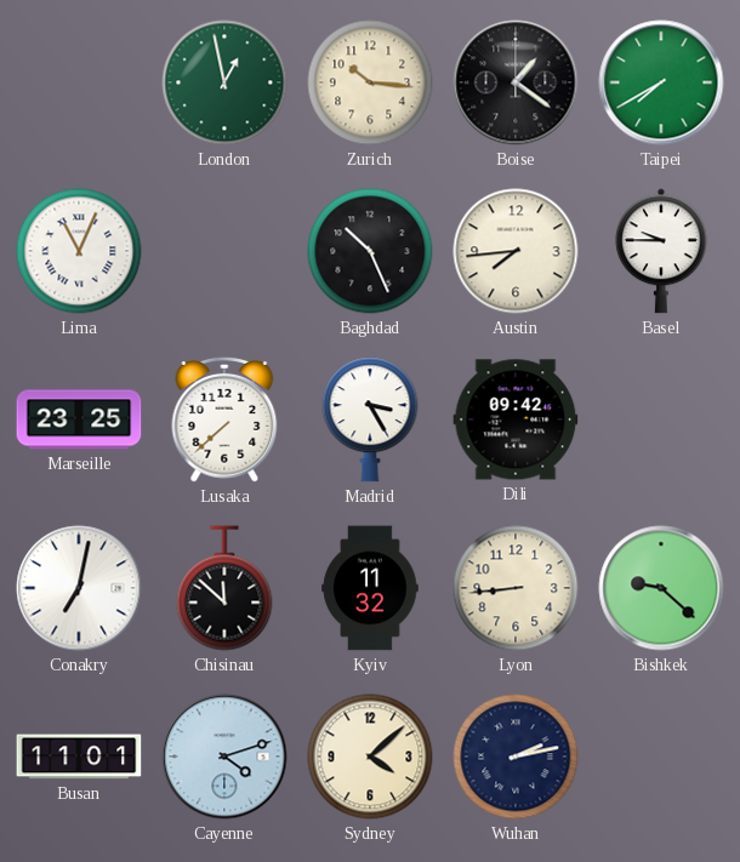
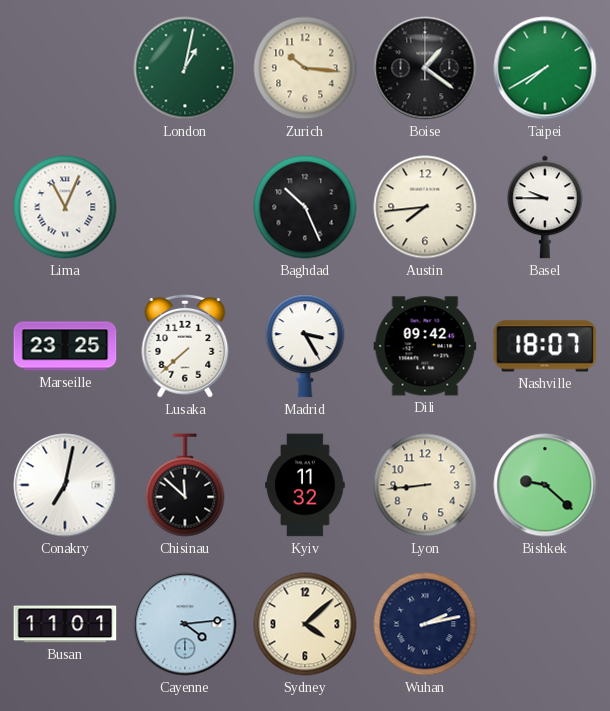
London: 12:58 -> 1:02 (185, 68)
Nashville: none -> 18:07 (545, 346)
Cayenne: 4:12 -> 4:14 (185, 624)
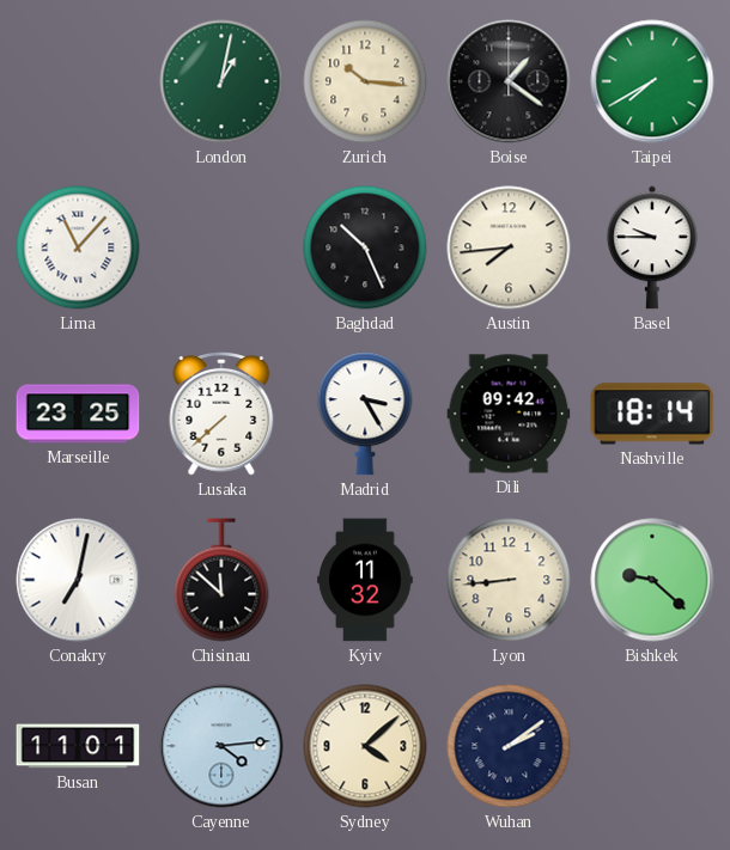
Lima: 11:04 -> 11:07 (78, 247)
Nashville: 18:07 -> 18:14 (652, 414)
Wuhan: 2:13 -> 2:09 (509, 746)
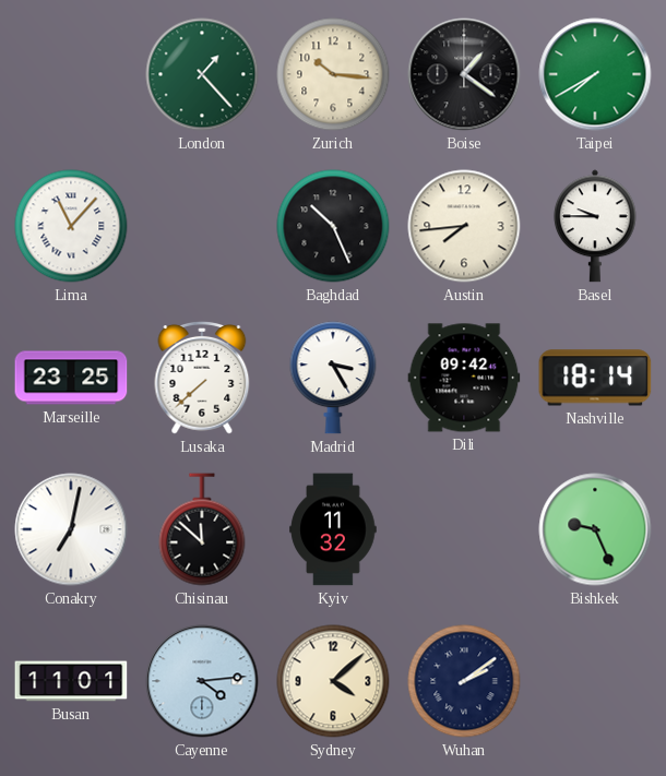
London: 1:02 -> 1:23 (202, 74)
Lyon: 8:44 -> none (509, 580)
Bishkek: 9:22 -> 9:26 (595, 529)
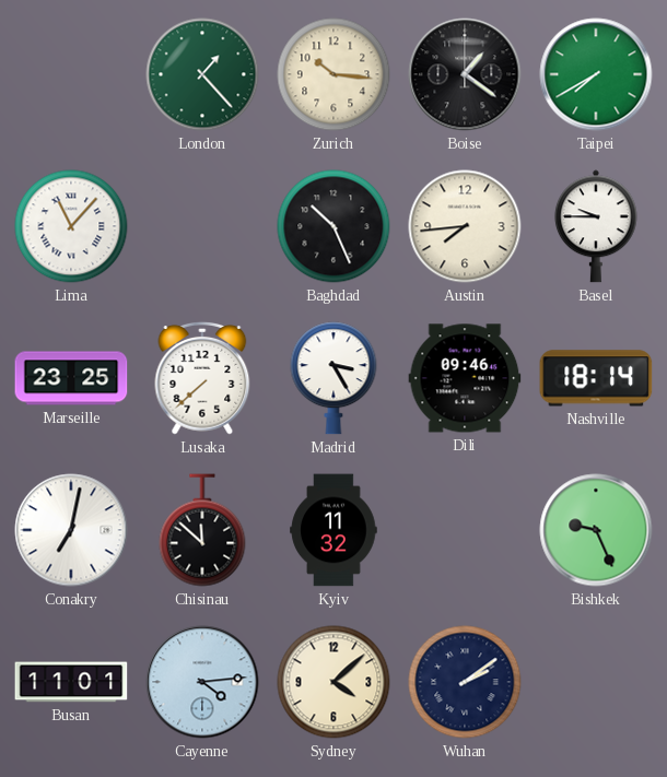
Dili: 09:42 -> 09:46 (465, 378)
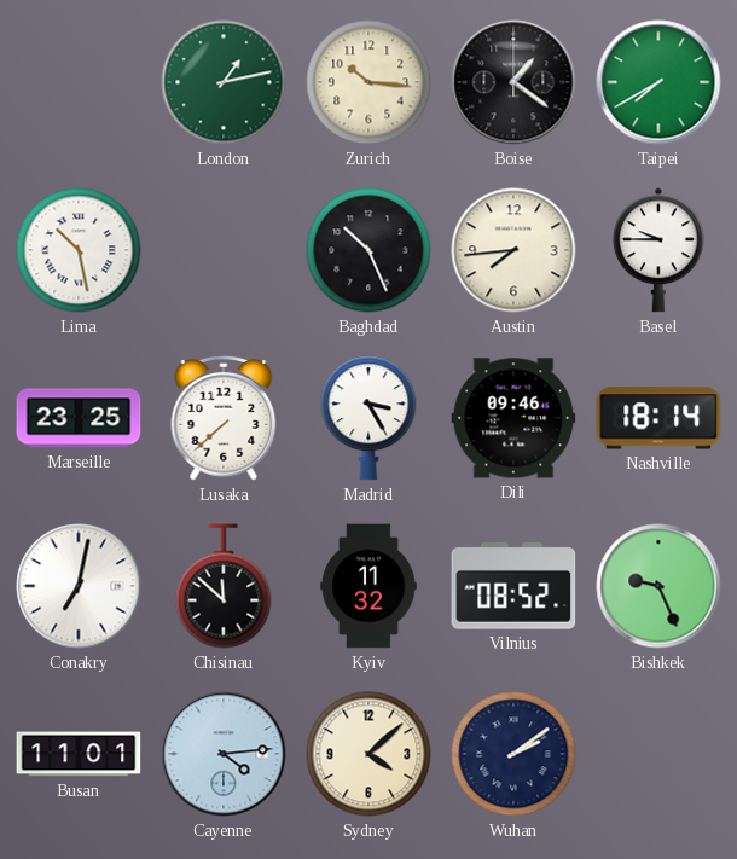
London: 1:23 -> 1:13 (224, 82)
Lima: 11:07 -> 10:28 (79, 250)
Vilnius: none -> 08:52 (513, 586)
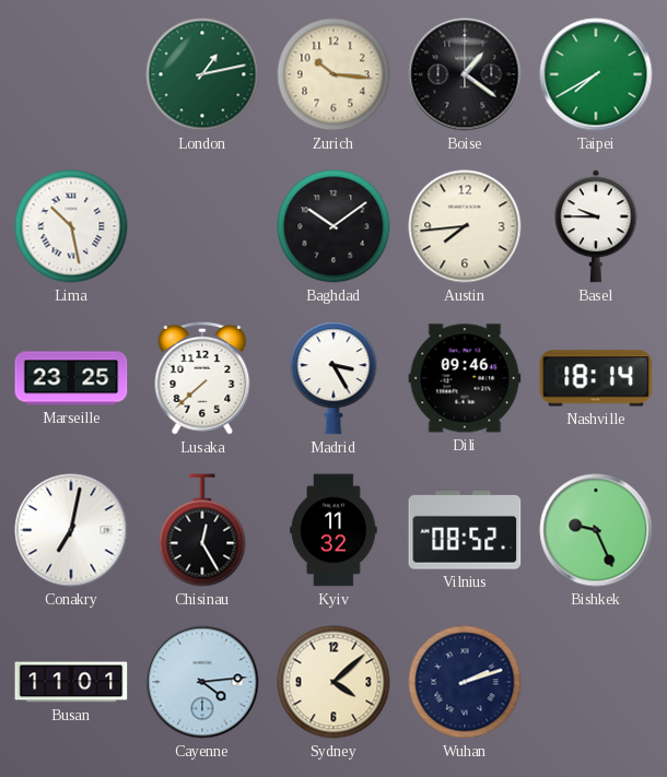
Baghdad: 10:26 -> 10:09 (333, 226)
Chisinau: 11:52 -> 12:25 (202, 530)
Wuhan: 2:09 -> 2:12 (465, 682)
